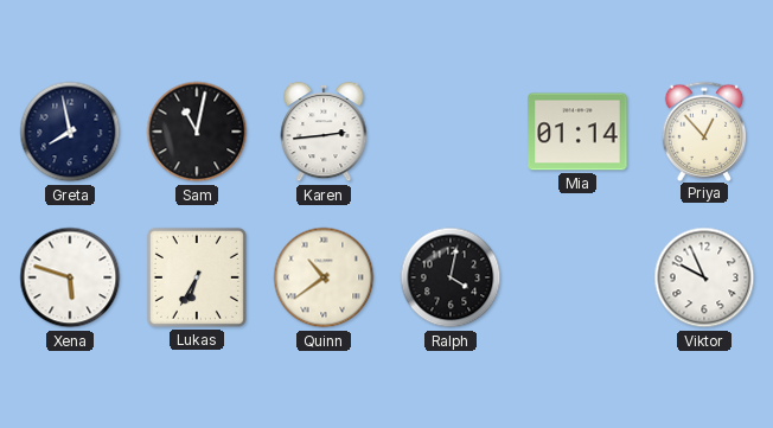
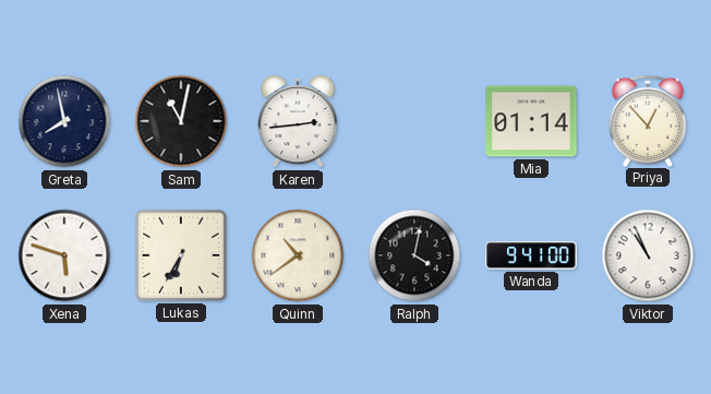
Wanda: none -> 9:41 (531, 255)
Viktor: 9:56 -> 10:56 (648, 255)
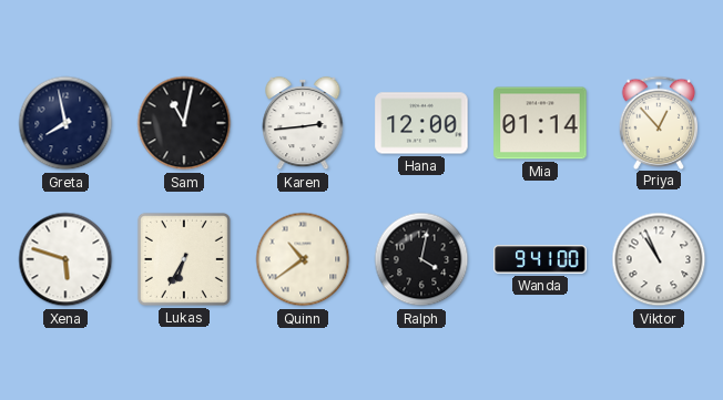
Hana: none -> 12:00 (421, 123)
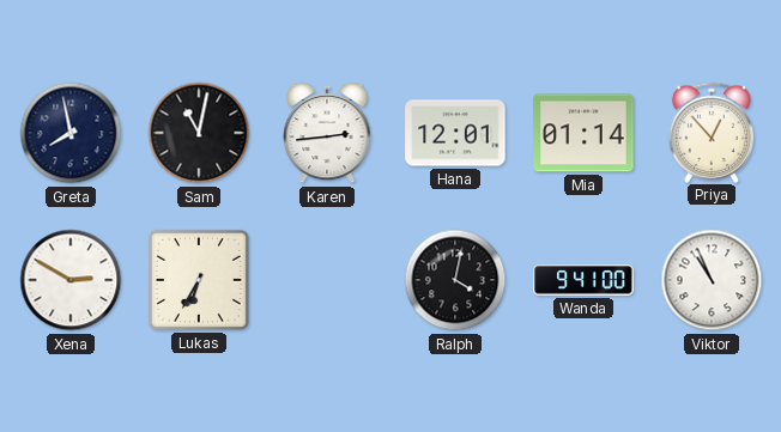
Hana: 12:00 -> 12:01 (455, 133)
Xena: 5:48 -> 2:50 (71, 280)
Quinn: 10:39 -> none (303, 259)
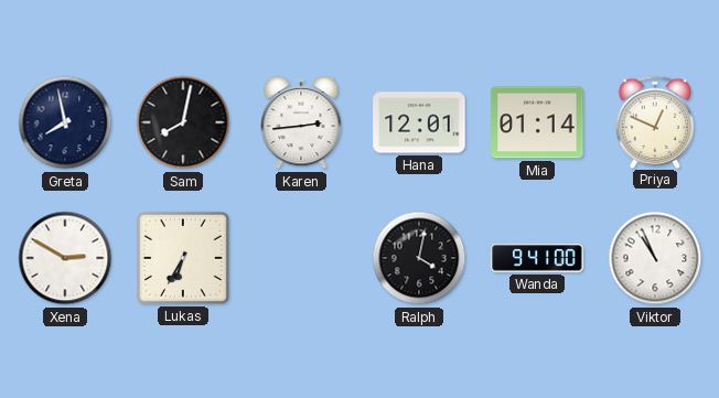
Sam: 11:02 -> 8:02 (183, 122)
Priya: 12:53 -> 12:49 (655, 121)
